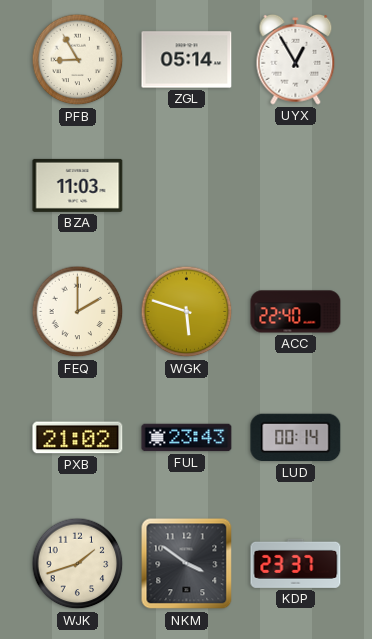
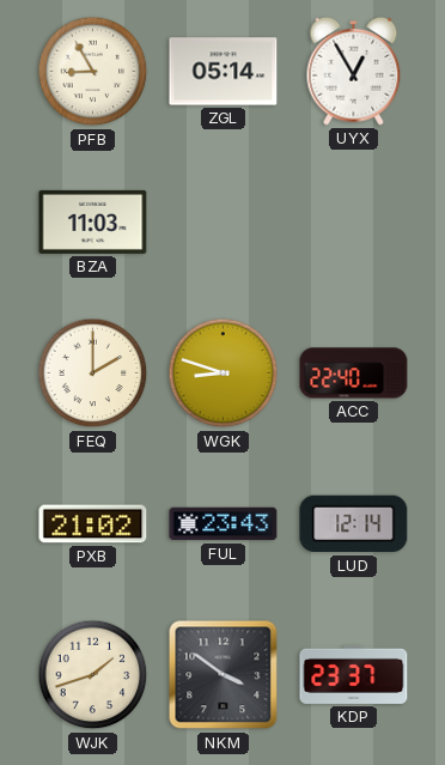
WGK: 5:48 -> 8:48 (224, 374)
LUD: 00:14 -> 12:14 (354, 524)
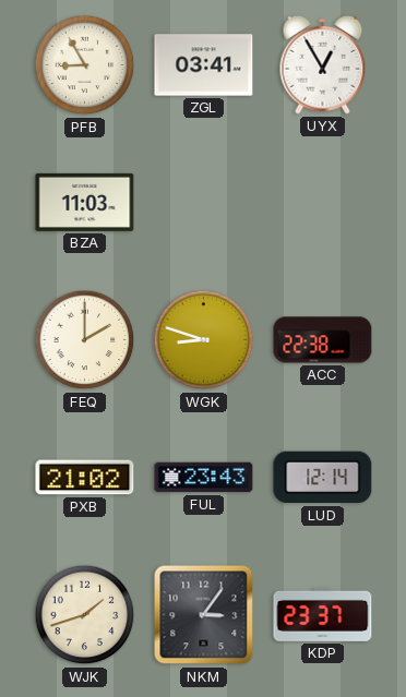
ZGL: 05:14 -> 03:41 (204, 65)
ACC: 22:40 -> 22:38 (323, 340)
NKM: 3:51 -> 3:06 (204, 615)
